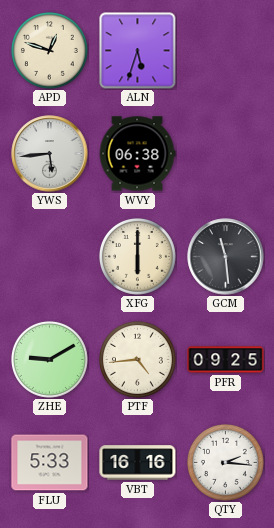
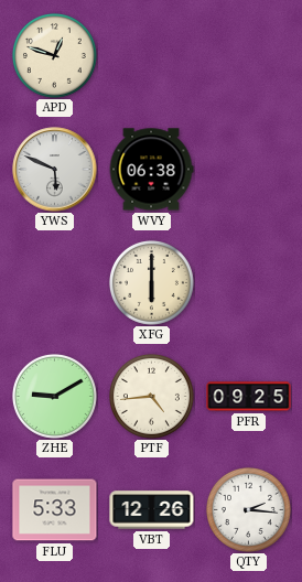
ALN: 5:33 -> none (138, 51)
YWS: 5:44 -> 5:49 (55, 170)
GCM: 11:29 -> none (226, 257)
VBT: 16:16 -> 12:26 (152, 510)
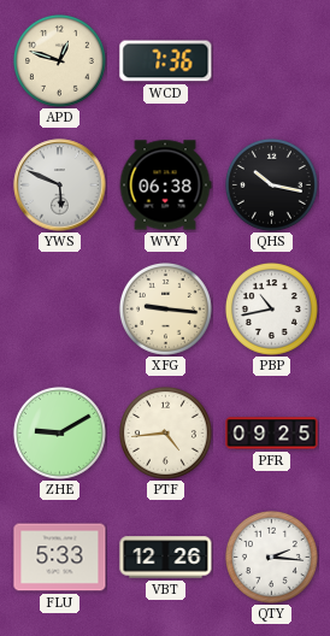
WCD: none -> 7:36 (166, 61)
QHS: none -> 10:17 (271, 184)
XFG: 6:00 -> 9:16 (165, 308)
PBP: none -> 10:43 (271, 308)
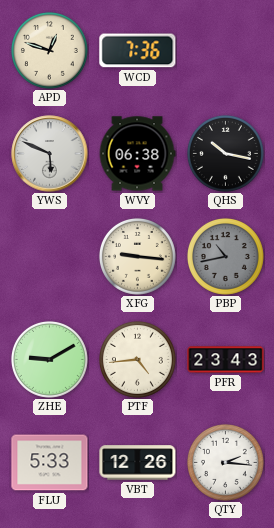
PBP dial: white -> grey (225, 256)
PFR: 09:25 -> 23:43 (226, 360)
